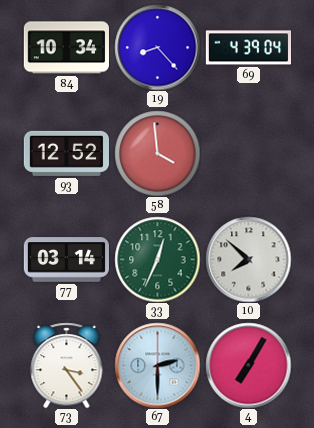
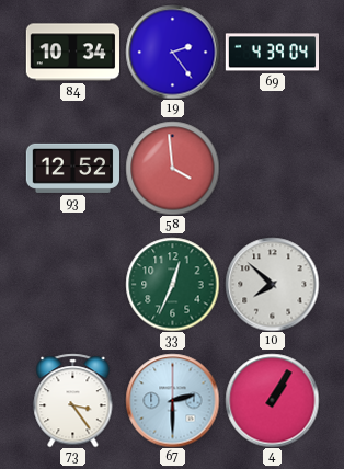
19: 8:23 -> 2:24 (172, 52)
77: 03:14 -> none (66, 260)
4: 7:05 -> 1:05 (272, 400)
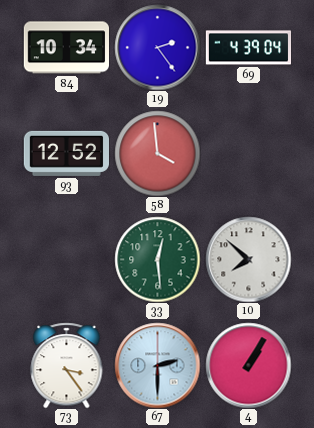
33: 12:34 -> 12:29 (157, 259)
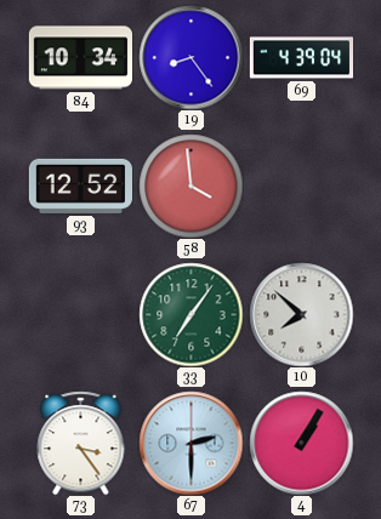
19: 2:24 -> 8:24 (190, 57)
33: 12:29 -> 7:06 (190, 314)
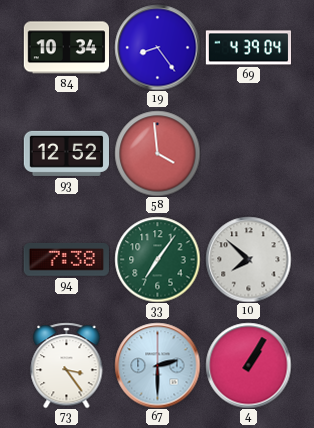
94: none -> 7:38 (66, 260)
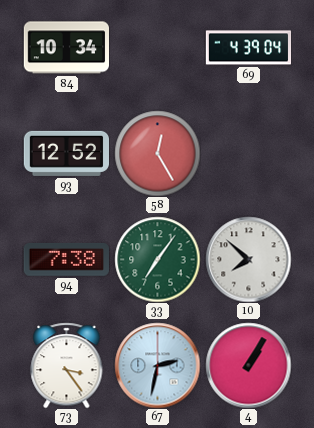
19: 8:24 -> none (157, 47)
58: 3:59 -> 12:25 (157, 153)
67: 2:30 -> 2:32 (157, 365)
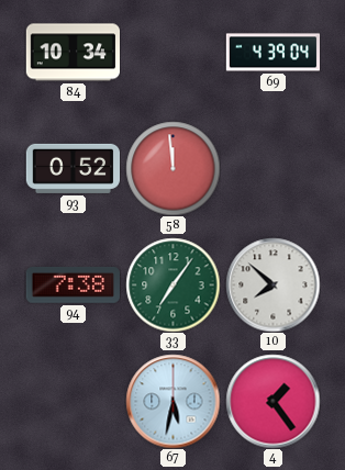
93: 12:52 -> 0:52 (73, 168)
58: 12:25 -> 11:59 (172, 168)
73: 3:24 -> none (67, 365)
67: 2:32 -> 5:32 (172, 401)
4: 1:05 -> 1:24 (272, 401)
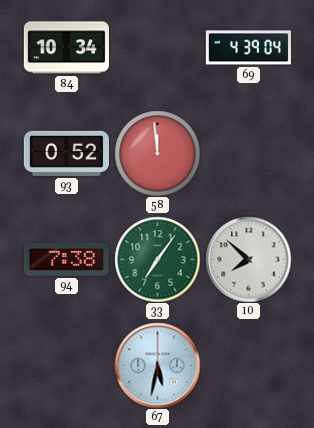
4: 1:24 -> none (272, 401)
